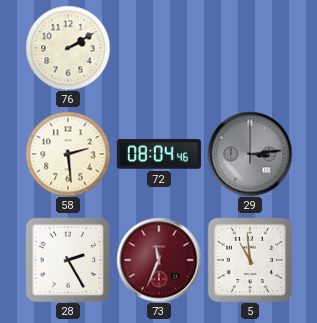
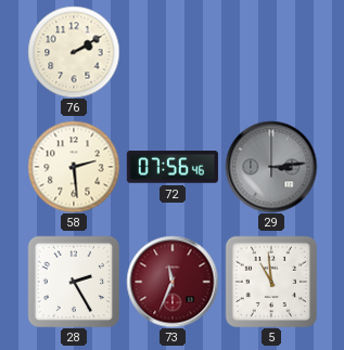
72: 08:04 -> 07:56 (173, 167)
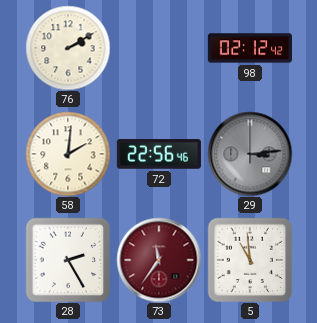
98: none -> 02:12 (250, 48)
58: 2:29 -> 2:01 (68, 154)
72: 07:56 -> 22:56 (159, 154)
73: 11:34 -> 11:36 (159, 260)
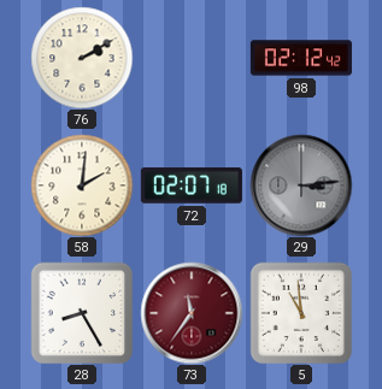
72: 22:56 -> 02:07 (192, 185)
28: 2:25 -> 8:25 (82, 313)
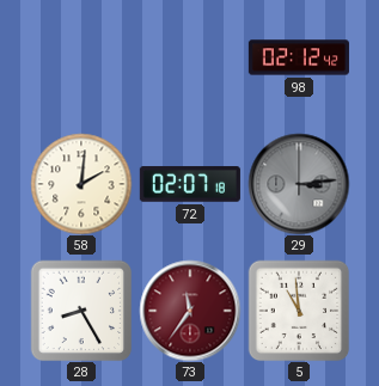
76: 2:10 -> none (82, 58)
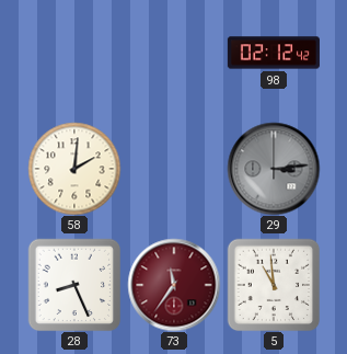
72: 02:07 -> none (190, 184)
28: 8:25 -> 8:26 (74, 285)
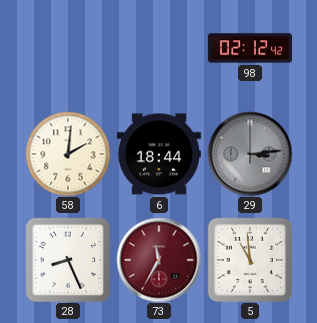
6: none -> 18:44 (159, 154)
73: 11:36 -> 11:35 (159, 260)
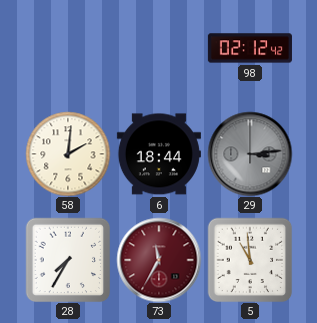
28: 8:26 -> 7:35 (68, 260)
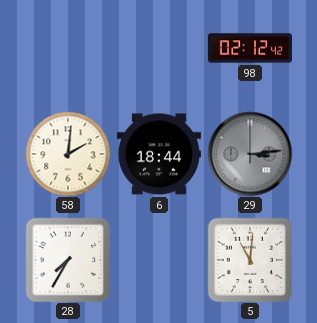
73: 11:35 -> none (159, 260)
5: 10:59 -> 11:01 (250, 260)
